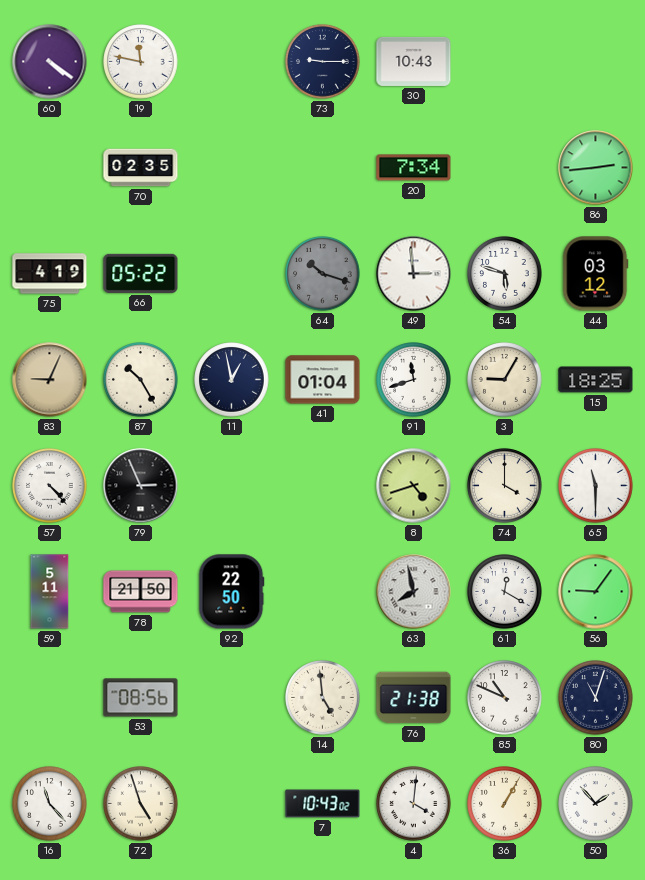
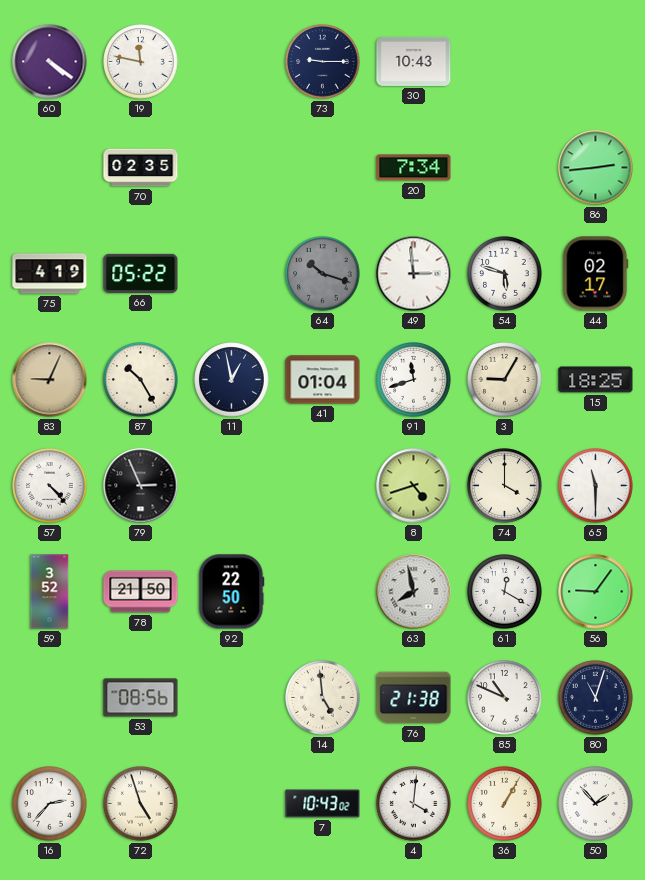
44: 03:12 -> 02:17 (596, 274)
59: 5:11 -> 3:52 (50, 592)
16: 11:23 -> 2:37 (50, 804)
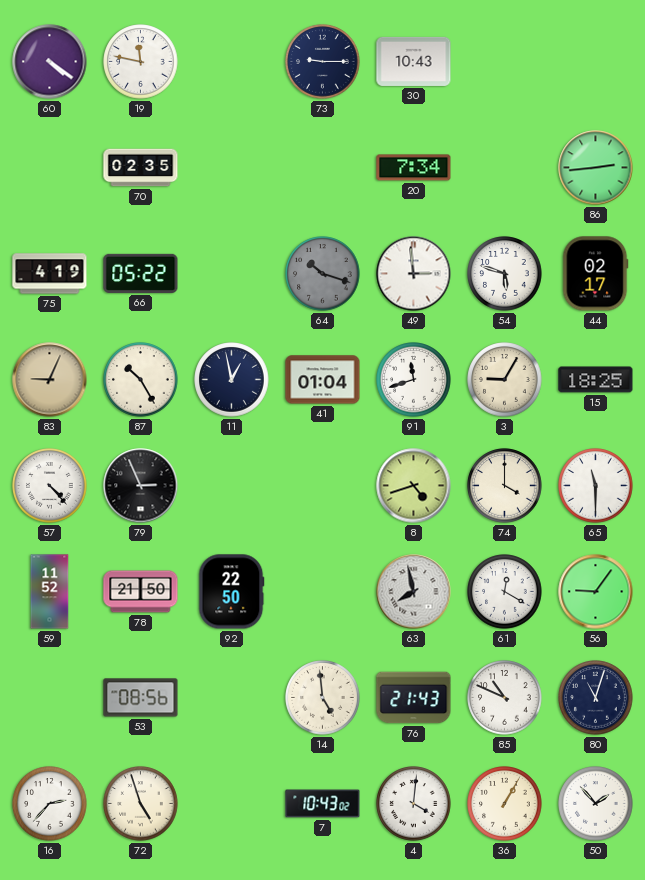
59: 3:52 -> 11:52 (50, 592)
76: 21:38 -> 21:43 (414, 698)
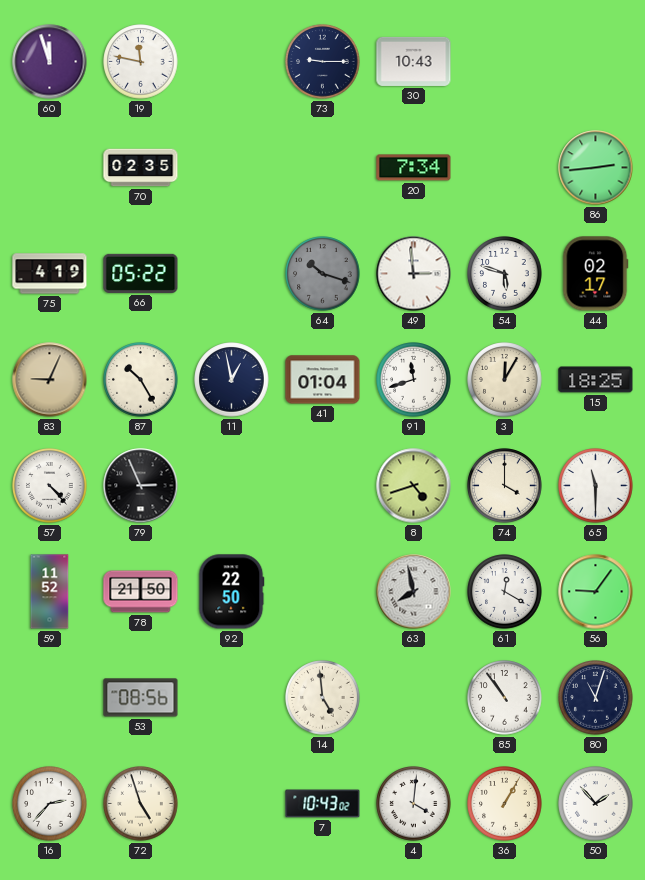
60: 4:21 -> 11:57 (50, 62)
3: 9:05 -> 12:05 (505, 380)
76: 21:43 -> none (414, 698)
85: 10:49 -> 10:54 (505, 698)
